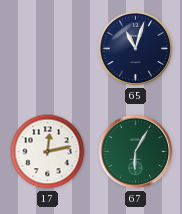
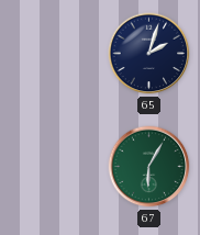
65: 11:03 -> 2:03 (149, 54)
17: 12:13 -> none (48, 152)
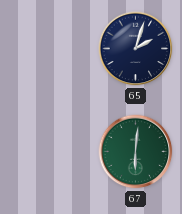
67: 6:05 -> 6:01 (136, 152)
